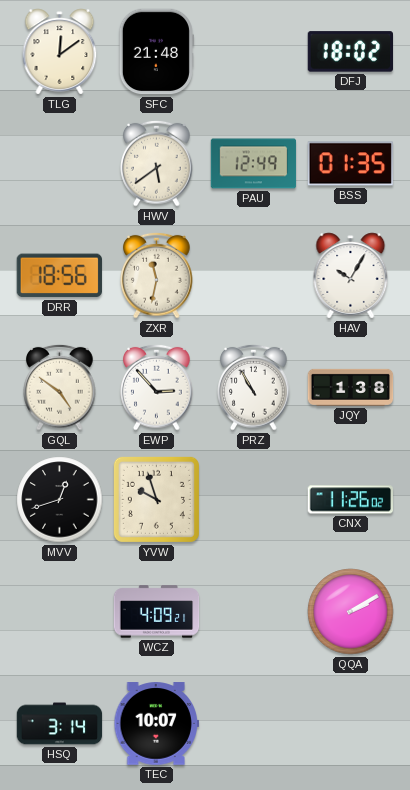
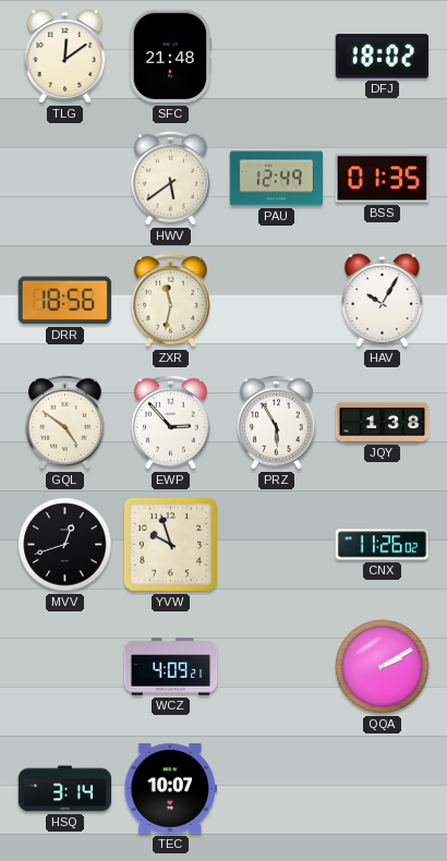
PRZ: 10:55 -> 5:55 (277, 422)
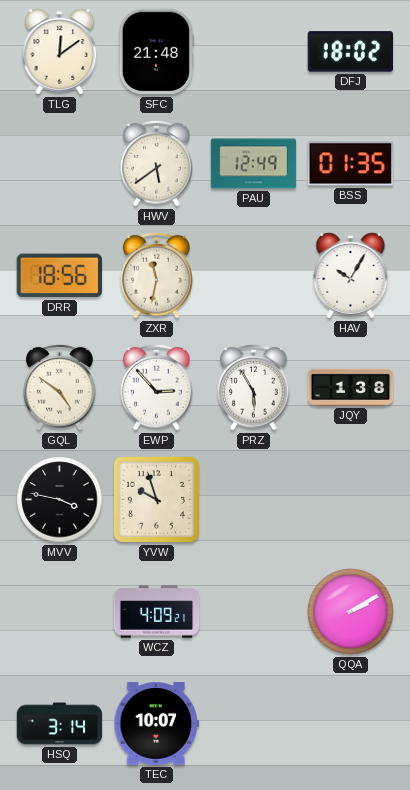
MVV: 12:42 -> 3:47 (60, 500)
CNX: 11:26 -> none (383, 545)
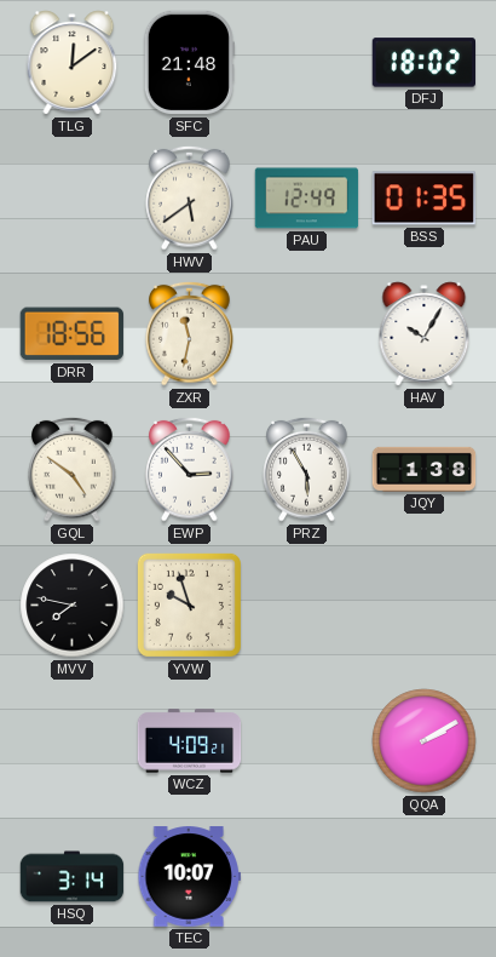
MVV: 3:47 -> 7:47 (73, 606)
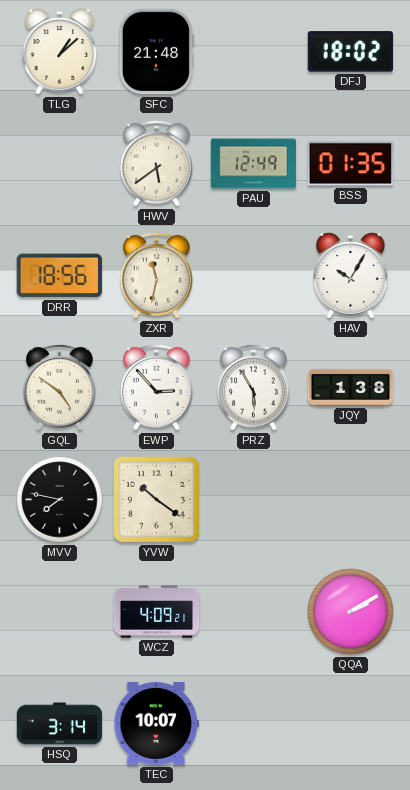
TLG: 12:09 -> 1:08 (60, 52)
YVW: 9:57 -> 10:21 (156, 499)
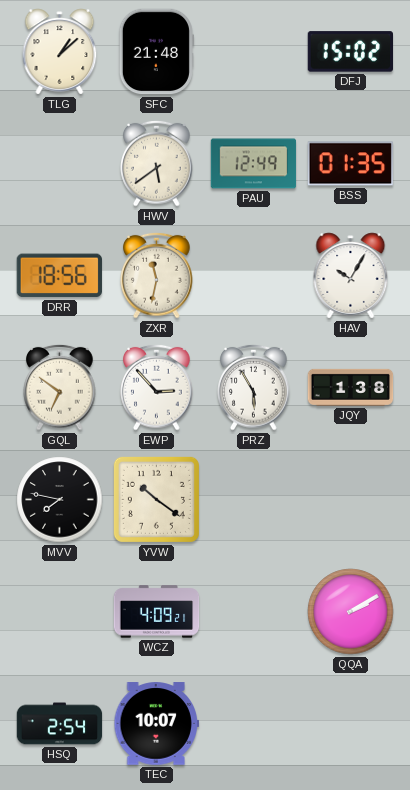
DFJ: 18:02 -> 15:02 (351, 52)
GQL: 4:51 -> 6:51 (60, 387)
HSQ: 3:14 -> 2:54 (60, 724)
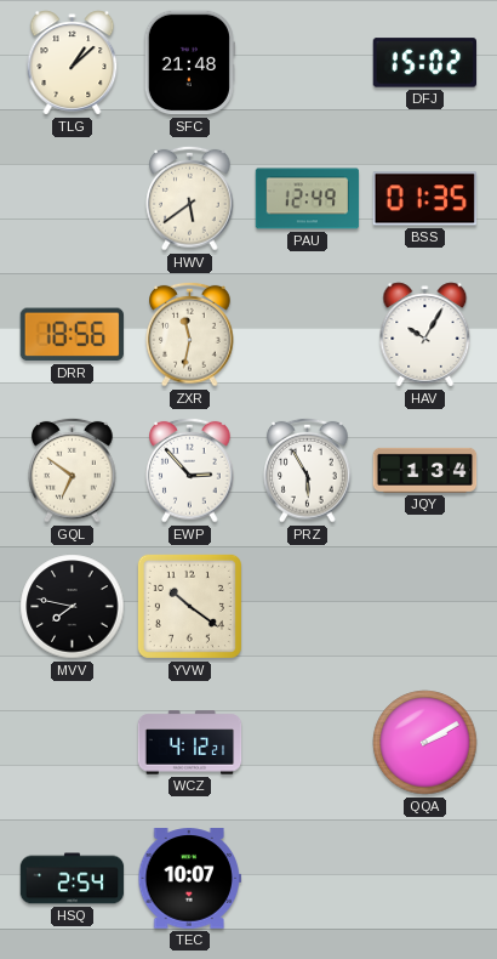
JQY: 1:38 -> 1:34 (425, 470)
WCZ: 4:09 -> 4:12 (190, 743)
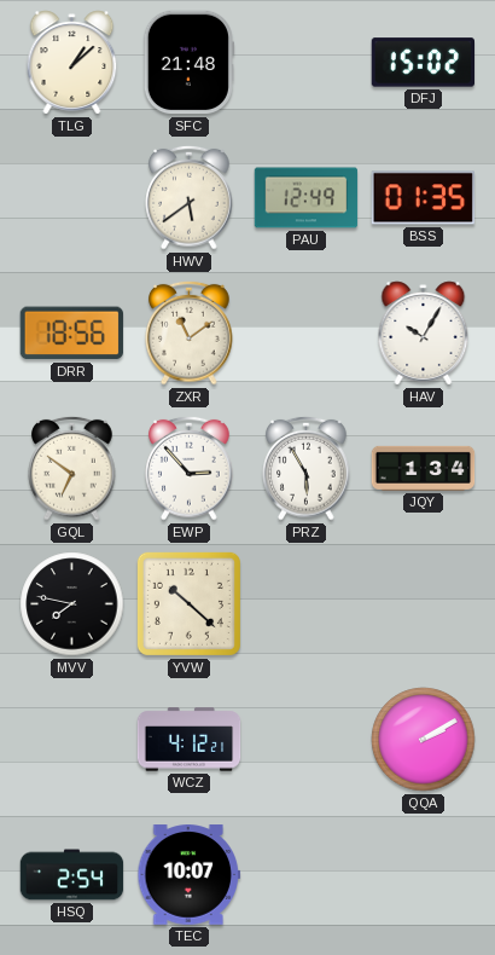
ZXR: 11:32 -> 11:09 (190, 332)
YVW: 10:21 -> 10:22 (188, 603)
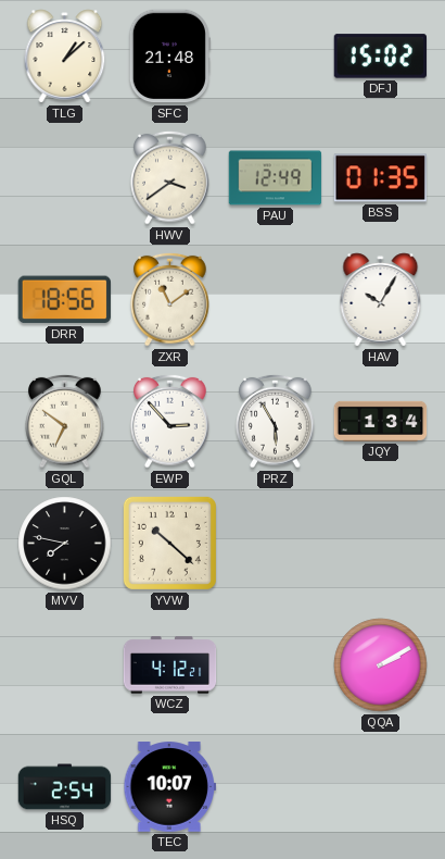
HWV: 5:39 -> 3:39 (170, 177)
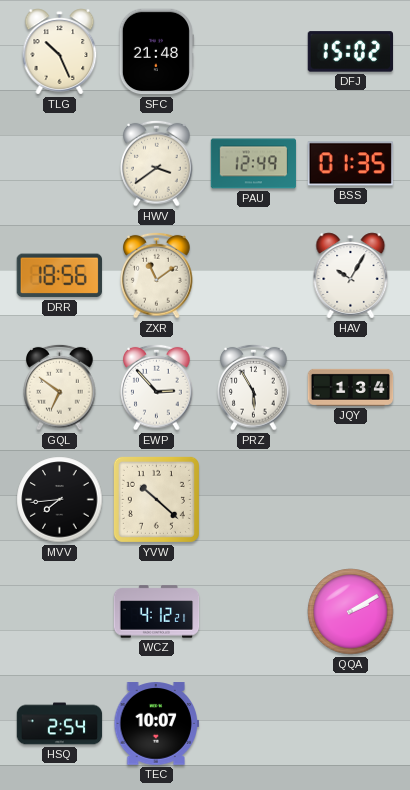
TLG: 1:08 -> 10:26 (60, 52)
MVV: 7:47 -> 7:44 (60, 500)
